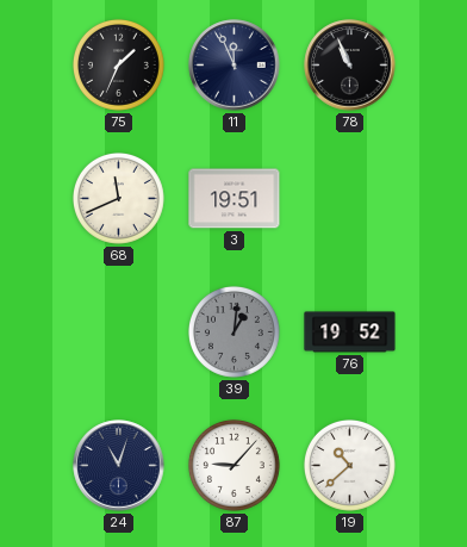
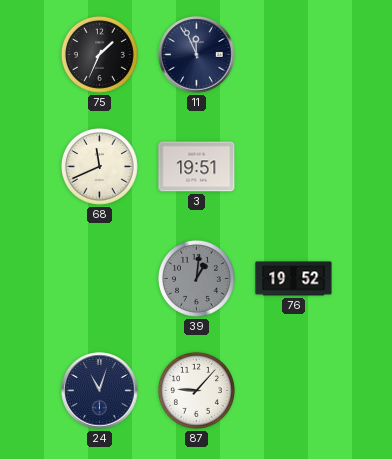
78: 10:56 -> none (350, 66)
19: 10:38 -> none (349, 465)
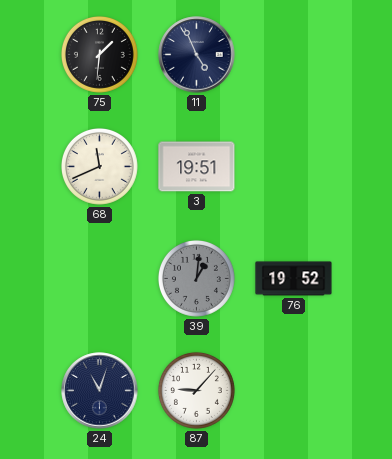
75: 1:34 -> 1:31 (99, 54)
11: 11:56 -> 4:56 (197, 55)
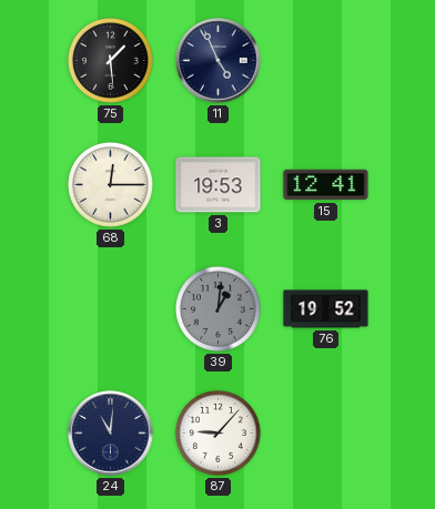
75: 1:31 -> 1:29 (110, 60)
68: 11:41 -> 12:15 (110, 184)
3: 19:51 -> 19:53 (219, 185)
15: none -> 12:41 (326, 185)
24: 11:03 -> 11:01 (111, 434)
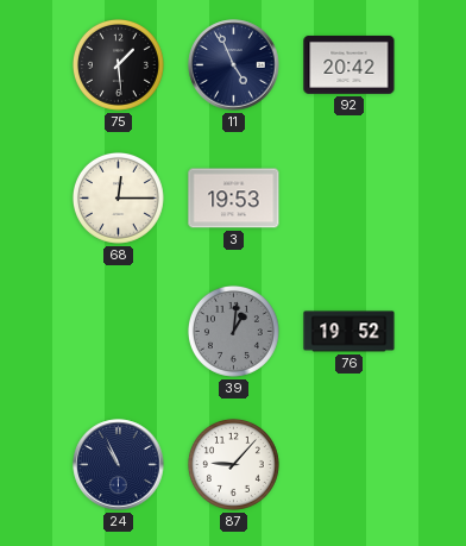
92: none -> 20:42 (349, 64)
15: 12:41 -> none (326, 185)
24: 11:01 -> 10:56 (119, 465)
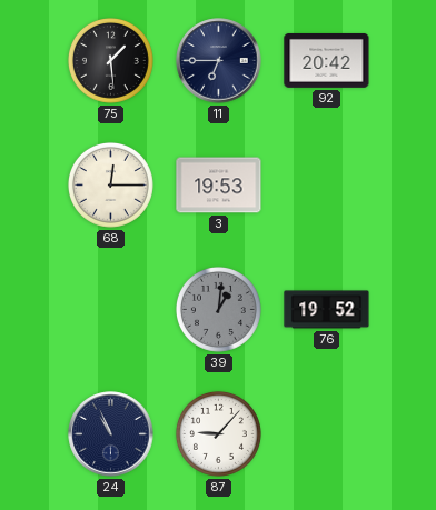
11: 4:56 -> 6:45 (219, 61)
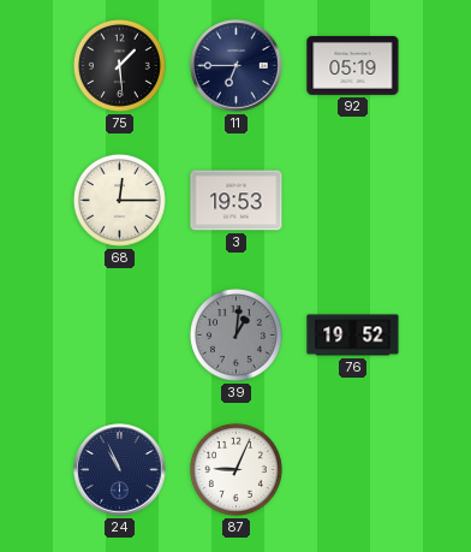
92: 20:42 -> 05:19 (353, 65)
87: 9:07 -> 9:04 (235, 469)
